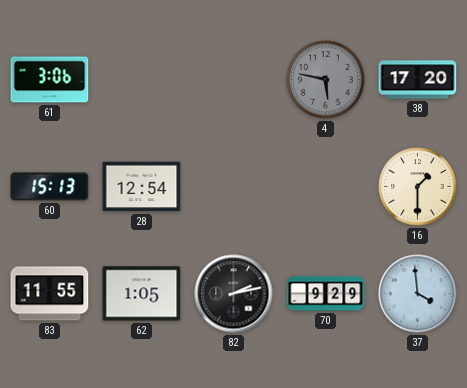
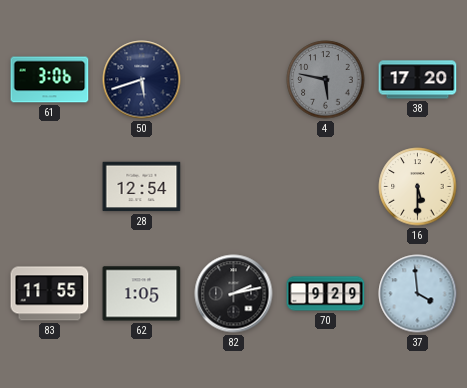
50: none -> 5:42 (142, 80)
60: 15:13 -> none (50, 187)
16: 1:30 -> 5:30 (418, 187)
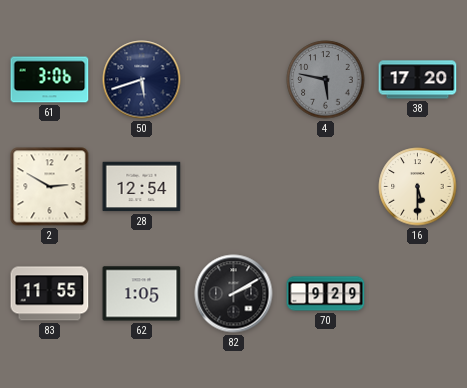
2: none -> 2:50 (50, 187)
82: 2:13 -> 2:10 (234, 294)
37: 3:59 -> none (418, 294)
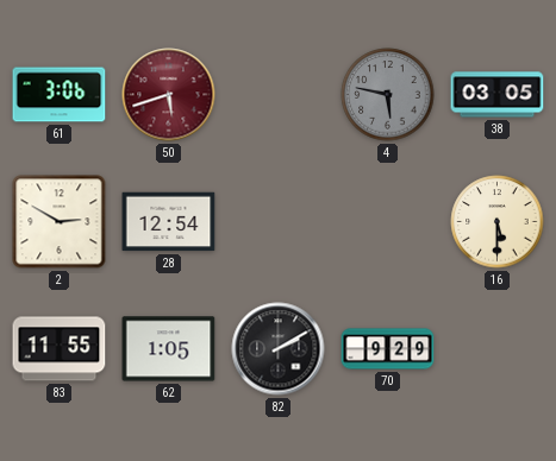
50 dial: navy -> burgundy (169, 95)
38: 17:20 -> 03:05 (498, 95)
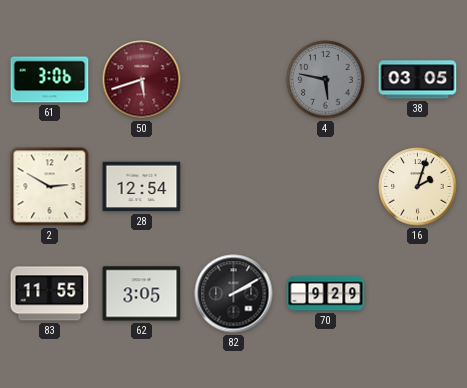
16: 5:30 -> 2:03 (418, 187)
62: 1:05 -> 3:05 (142, 294)
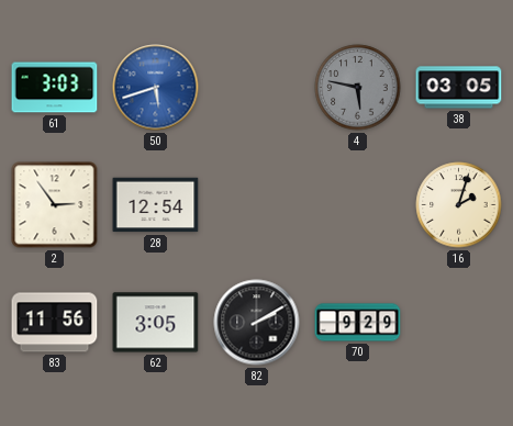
61: 3:06 -> 3:03 (55, 88)
50 dial: burgundy -> blue (156, 88)
2: 2:50 -> 2:54 (55, 205)
83: 11:55 -> 11:56 (55, 323)
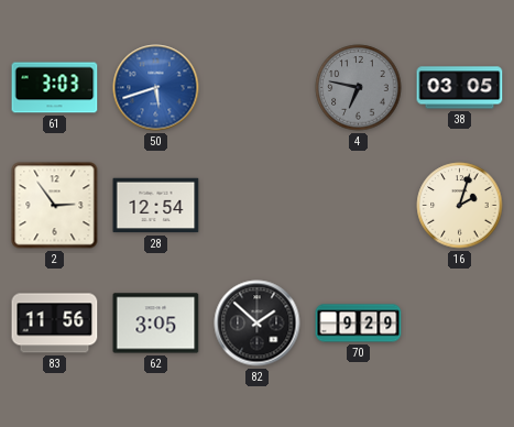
4: 5:47 -> 6:47 (359, 88)
82: 2:10 -> 1:52 (258, 324)
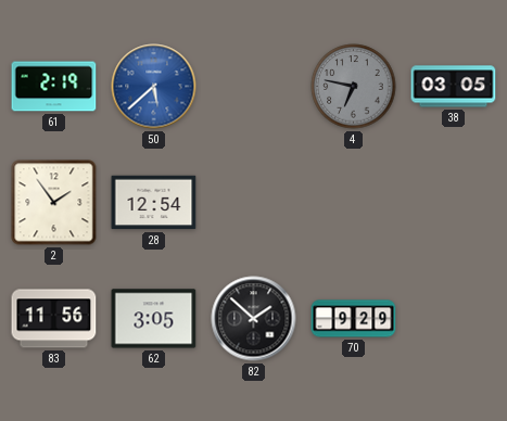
61: 3:03 -> 2:19 (54, 87)
50: 5:42 -> 5:38 (154, 87)
2: 2:54 -> 1:54 (54, 203)
16: 2:03 -> none (460, 206)
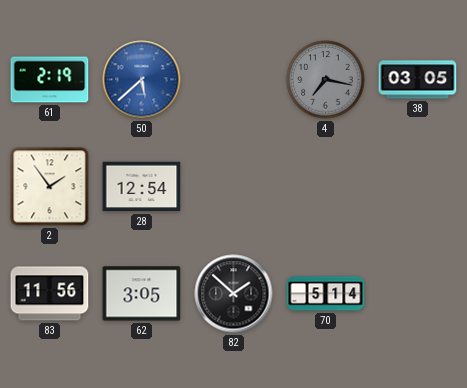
4: 6:47 -> 7:17 (326, 80)
70: 9:29 -> 5:14 (326, 294)
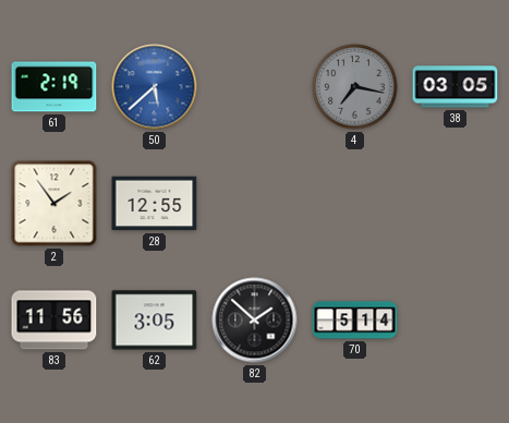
28: 12:54 -> 12:55 (155, 204)
